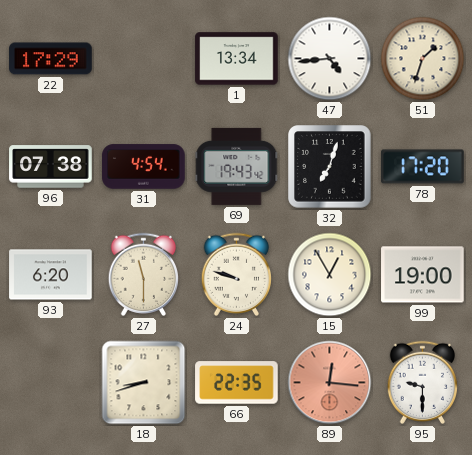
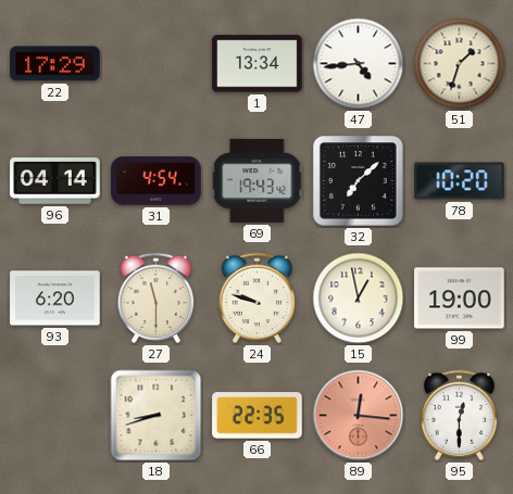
96: 07:38 -> 04:14 (55, 181)
32: 7:03 -> 7:08 (359, 181)
78: 17:20 -> 10:20 (460, 181)
15: 12:55 -> 12:58 (359, 299)
95: 9:30 -> 12:30 (460, 415)
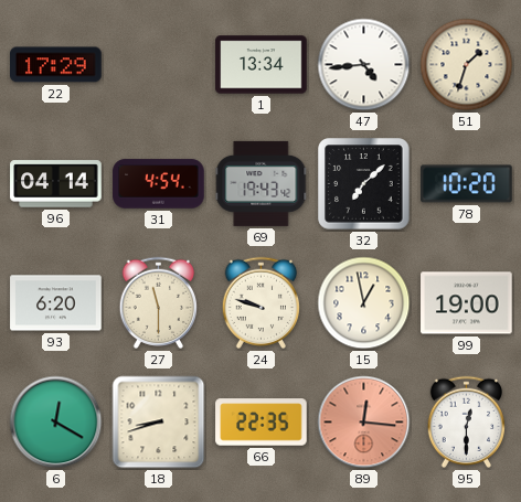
6: none -> 12:20 (56, 423)
